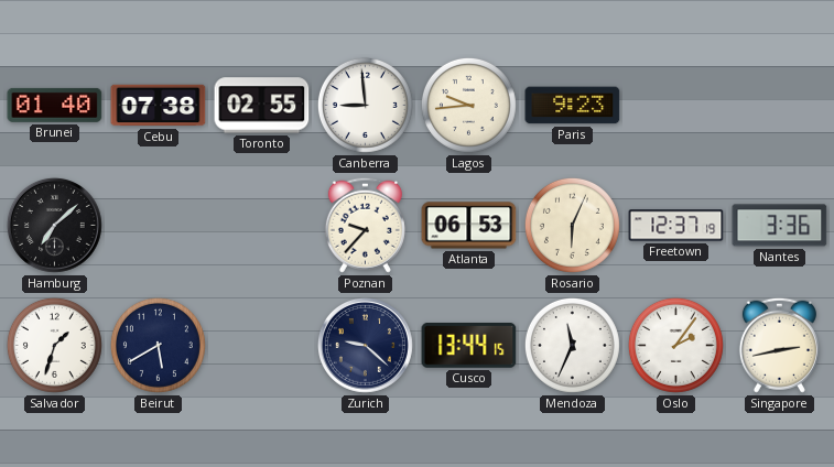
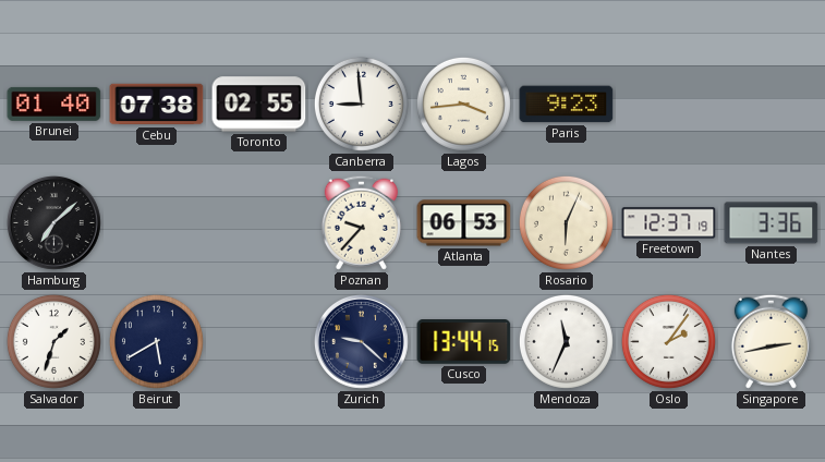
Lagos: 9:44 -> 3:44 (463, 104)
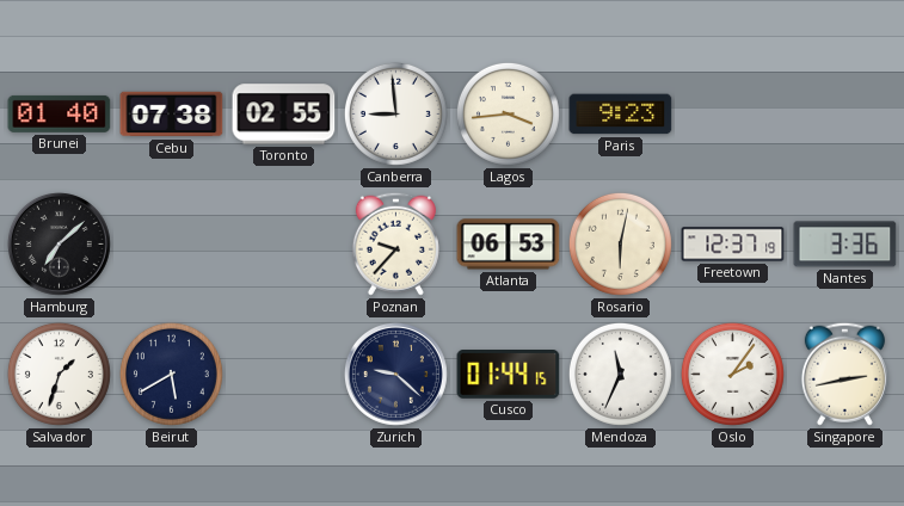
Rosario: 6:04 -> 6:02 (620, 243)
Cusco: 13:44 -> 01:44 (509, 375)
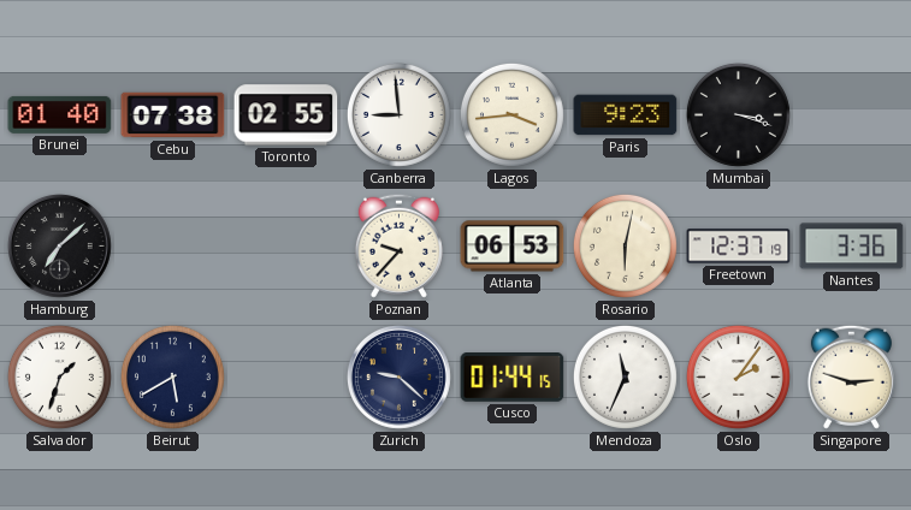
Mumbai: none -> 3:18 (738, 114)
Singapore: 2:43 -> 2:48 (851, 376)
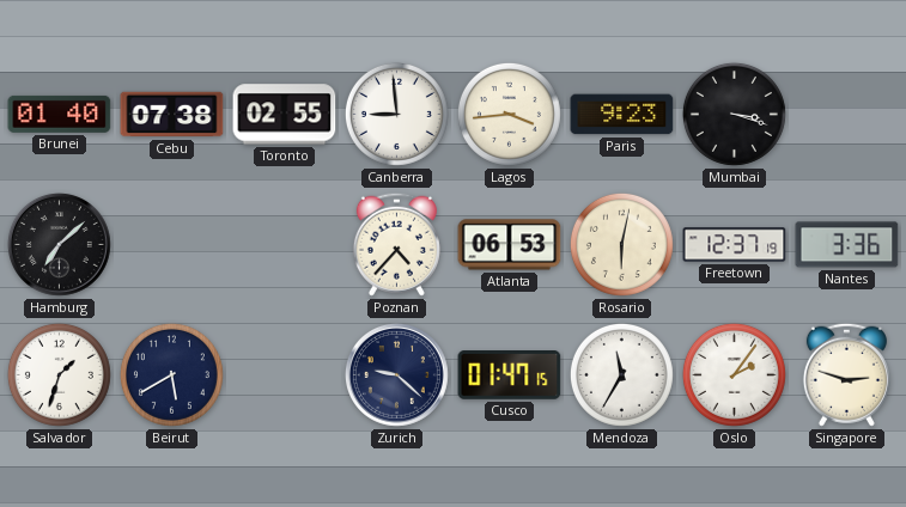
Poznan: 9:37 -> 4:37 (396, 244)
Cusco: 01:44 -> 01:47 (510, 375)
Mendoza: 11:34 -> 11:35 (621, 374)
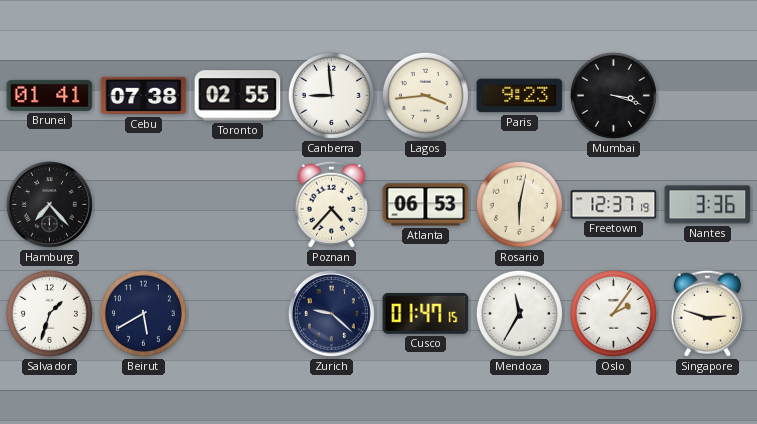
Brunei: 01:40 -> 01:41 (50, 95)
Hamburg: 7:08 -> 7:23 (49, 204)
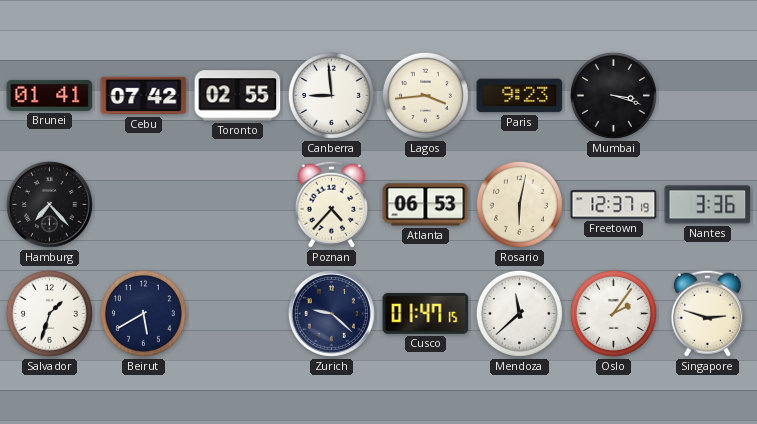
Cebu: 07:38 -> 07:42 (144, 96)
Mendoza: 11:35 -> 11:38 (519, 313)
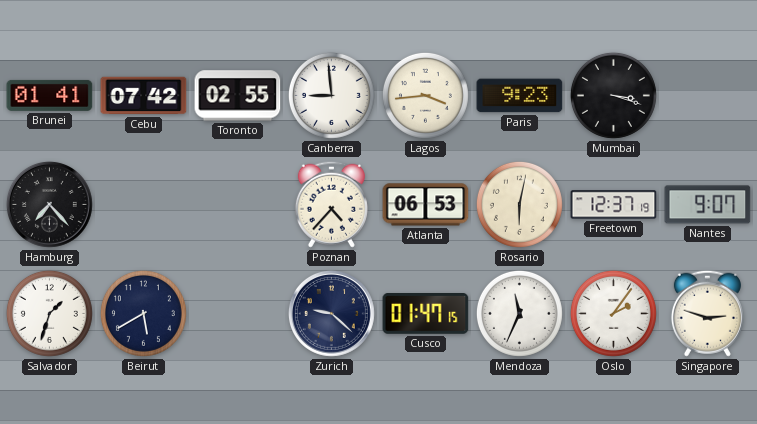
Nantes: 3:36 -> 9:07 (708, 205)
Mendoza: 11:38 -> 11:34 (519, 313)
